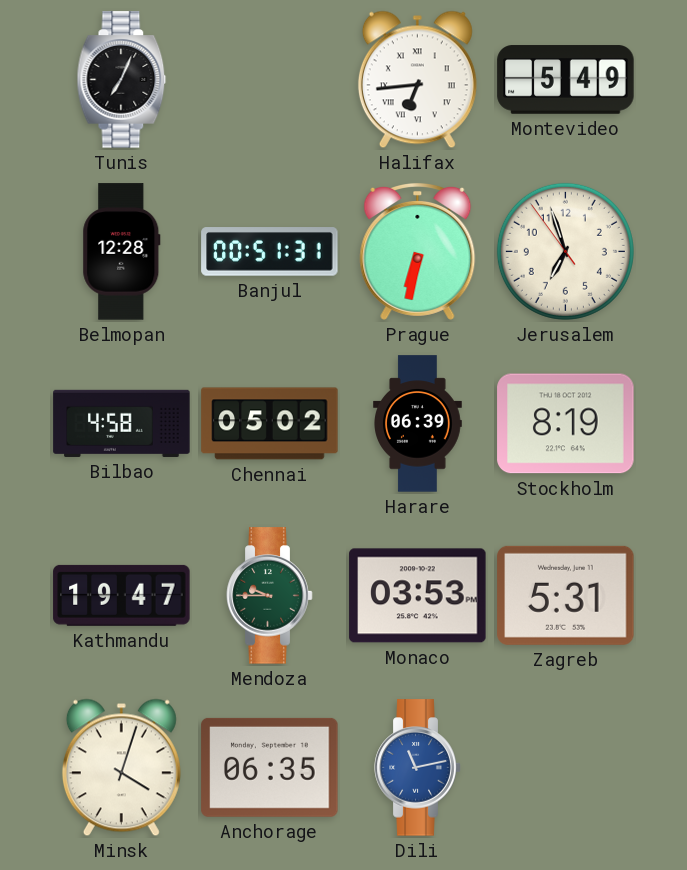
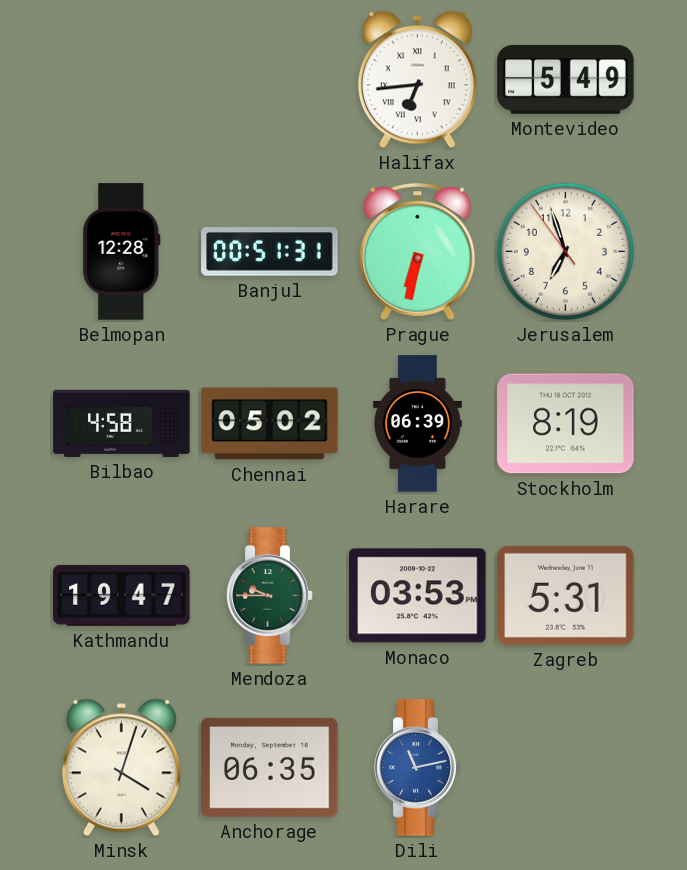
Tunis: 7:04 -> none (122, 80)
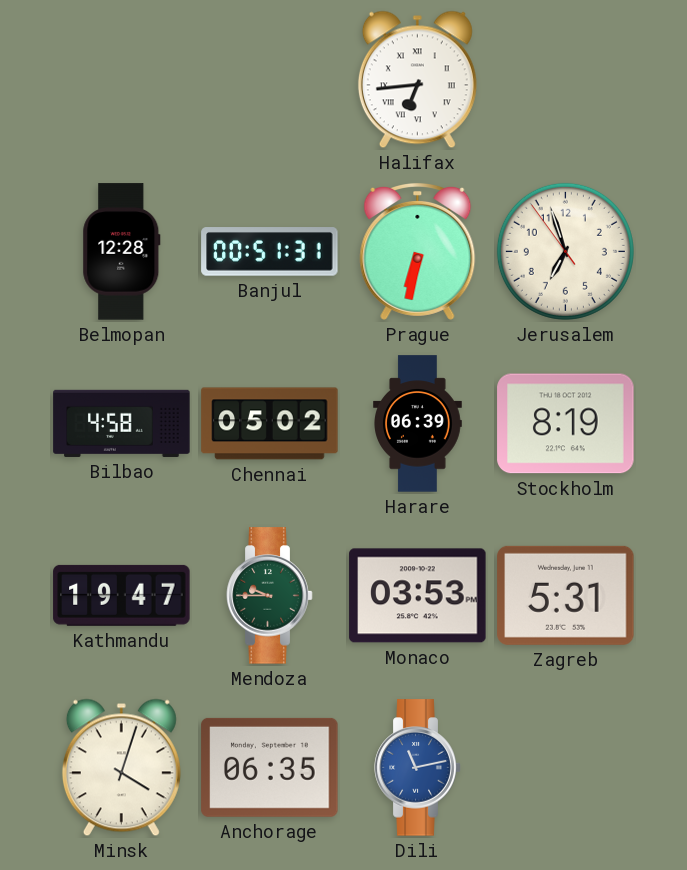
Montevideo: 5:49 -> none (566, 80)
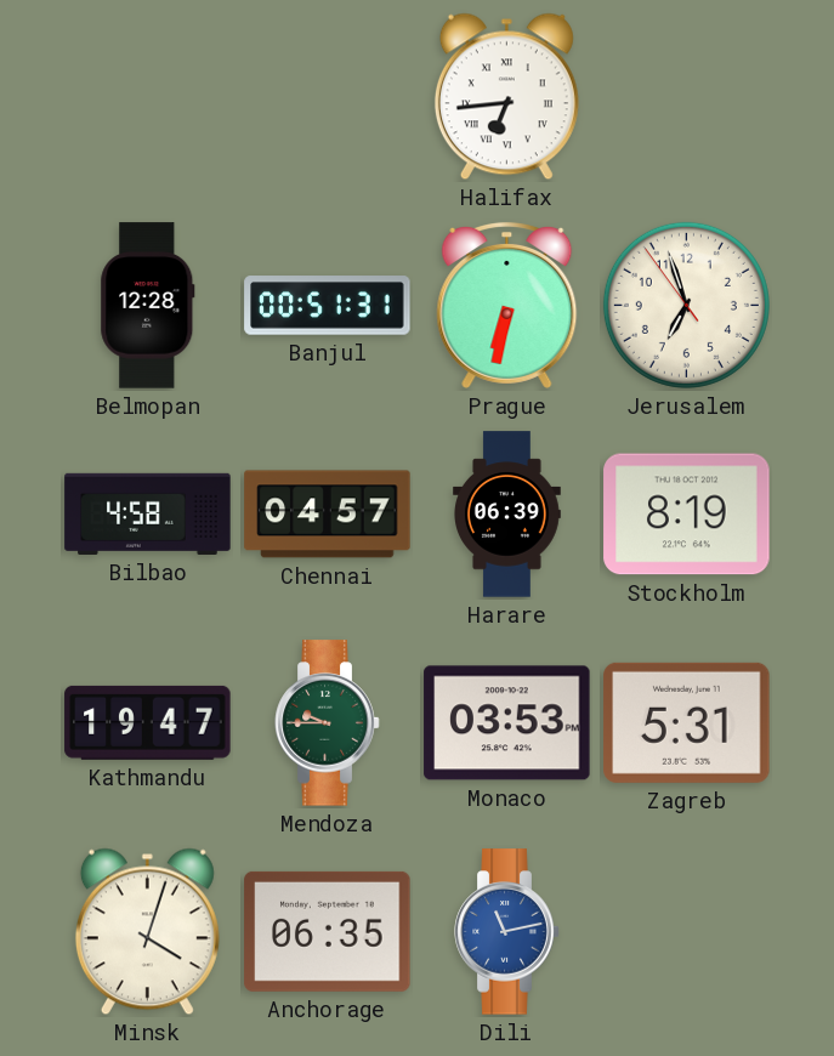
Chennai: 05:02 -> 04:57 (328, 515)
